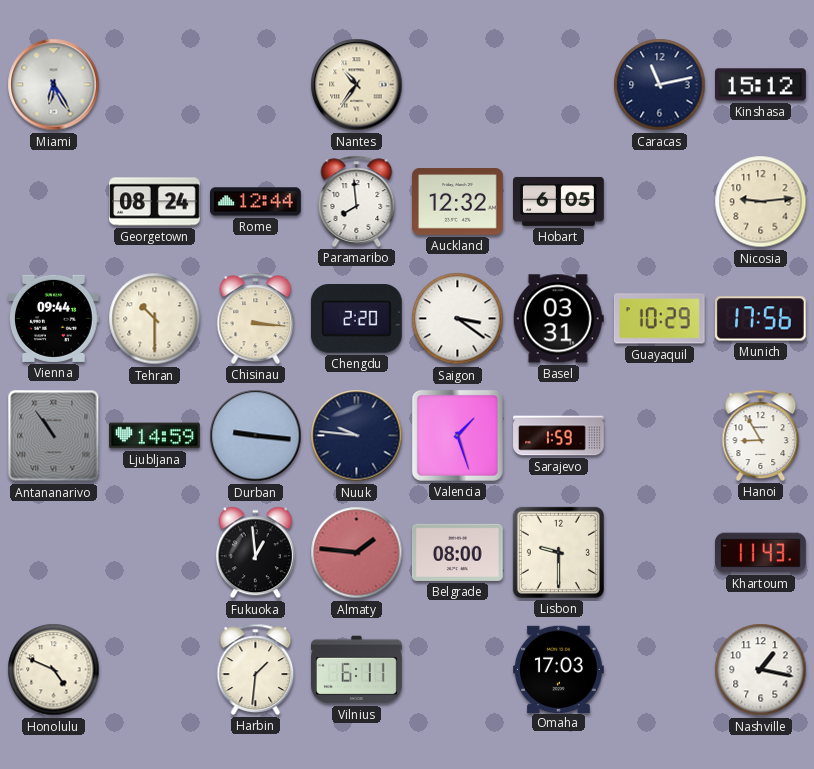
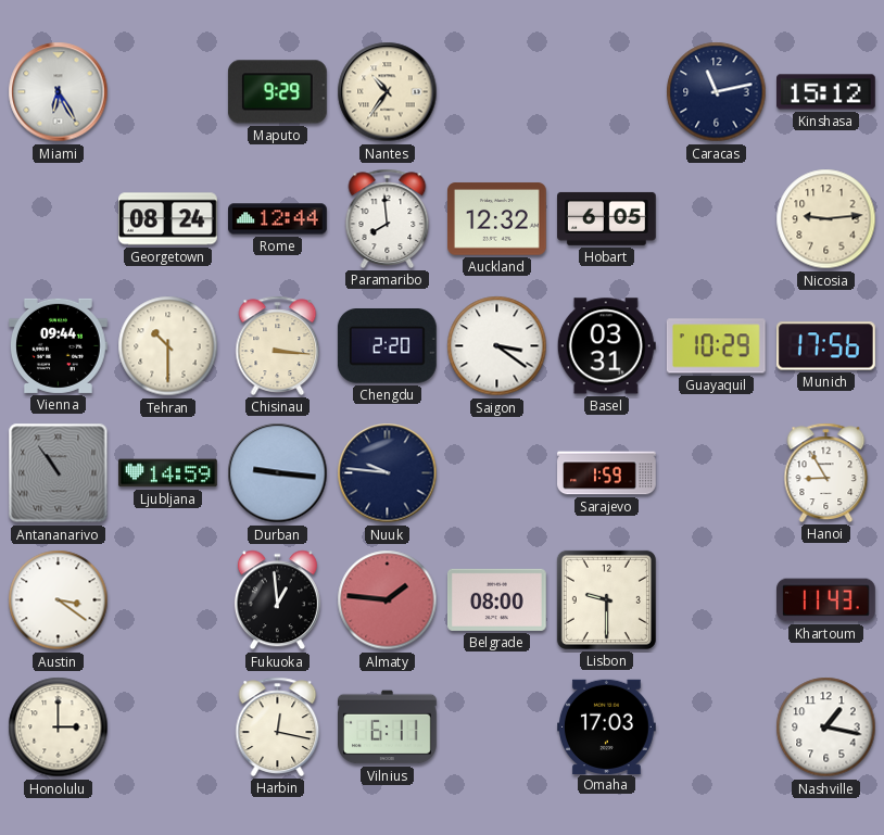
Maputo: none -> 9:29 (277, 92)
Valencia: 1:27 -> none (457, 435)
Austin: none -> 3:21 (59, 600)
Honolulu: 4:49 -> 3:00 (59, 728)
Harbin: 1:31 -> 12:17 (278, 726)
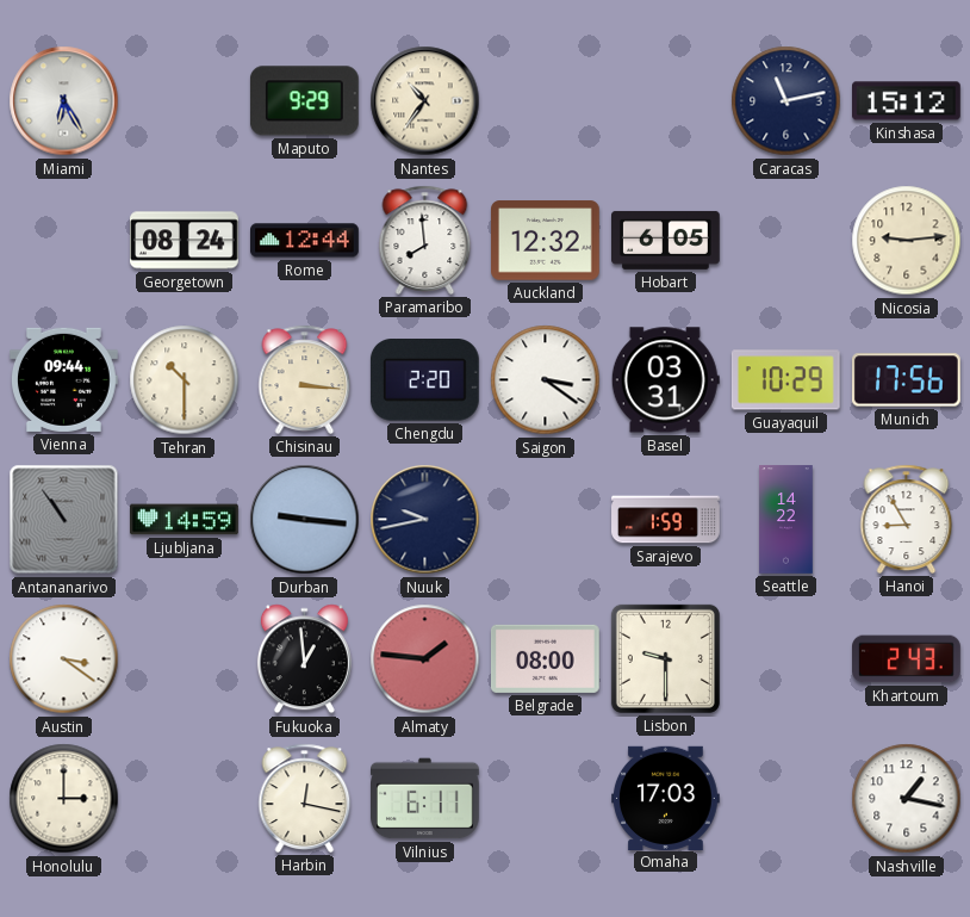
Nuuk: 9:46 -> 9:43 (425, 520)
Seattle: none -> 14:22 (786, 520)
Khartoum: 11:43 -> 2:43 (907, 659)
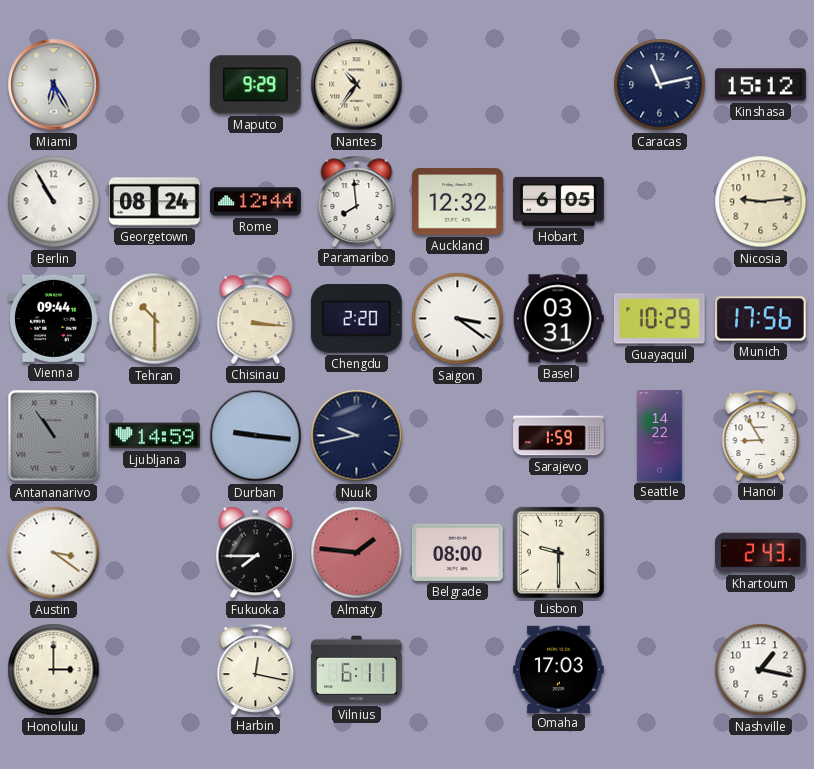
Berlin: none -> 10:55 (54, 202)
Fukuoka: 12:59 -> 7:45 (255, 553)
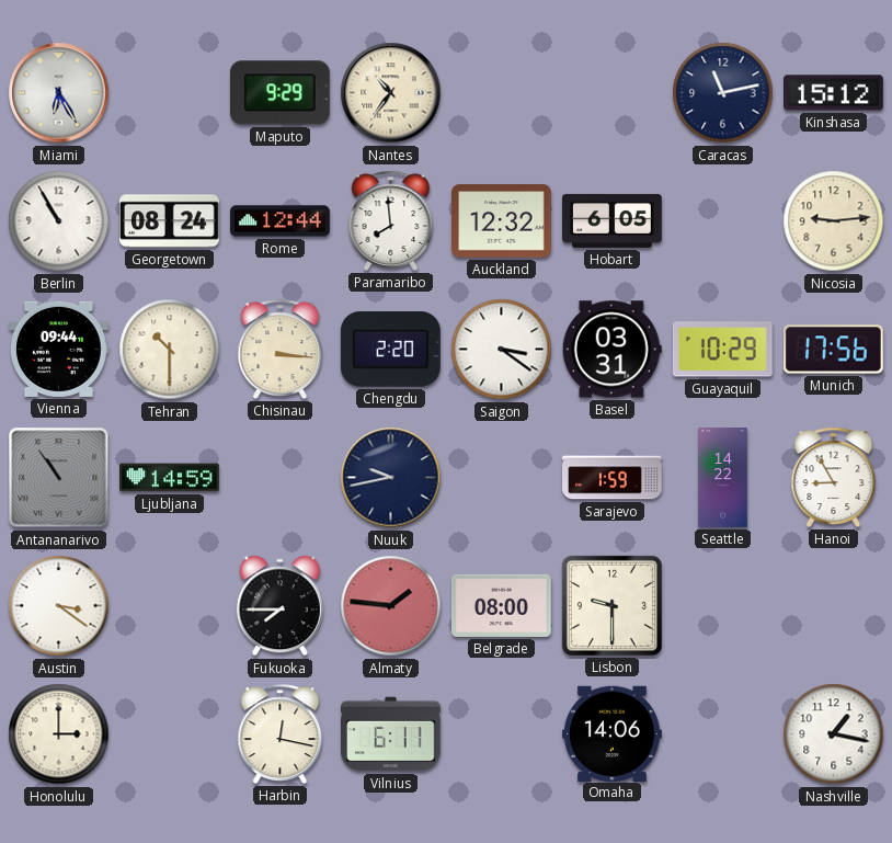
Durban: 9:16 -> none (256, 436)
Khartoum: 2:43 -> none (761, 553)
Omaha: 17:03 -> 14:06 (613, 733)
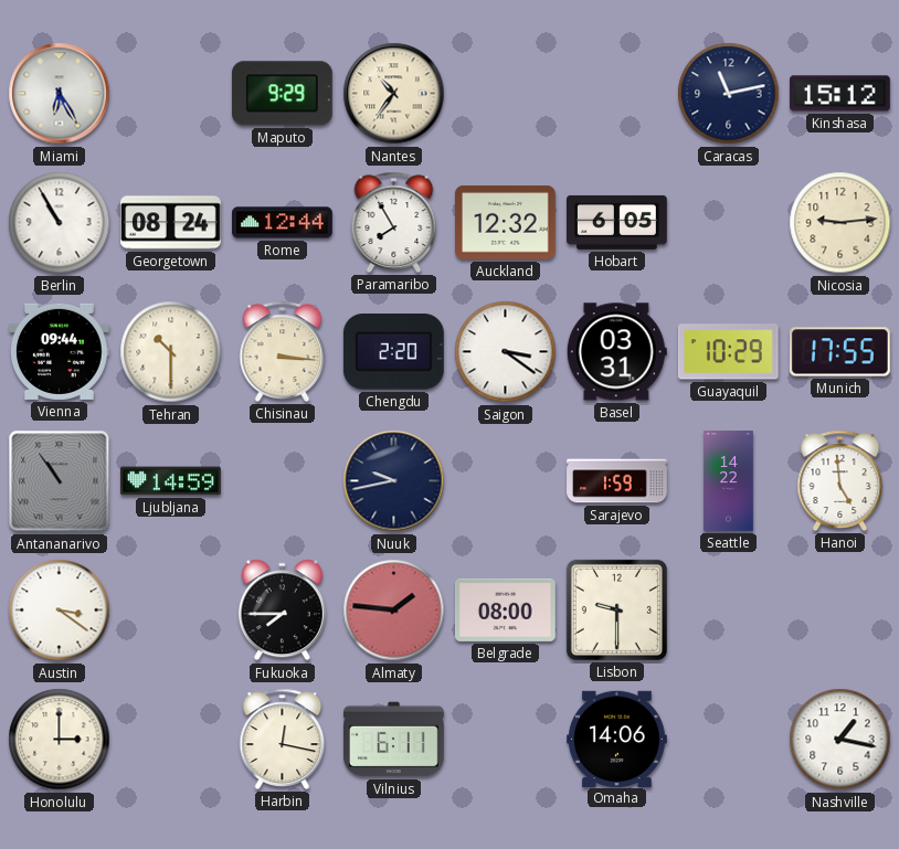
Paramaribo: 7:59 -> 7:55 (394, 222)
Munich: 17:56 -> 17:55 (839, 352)
Hanoi: 8:55 -> 4:59 (840, 480)
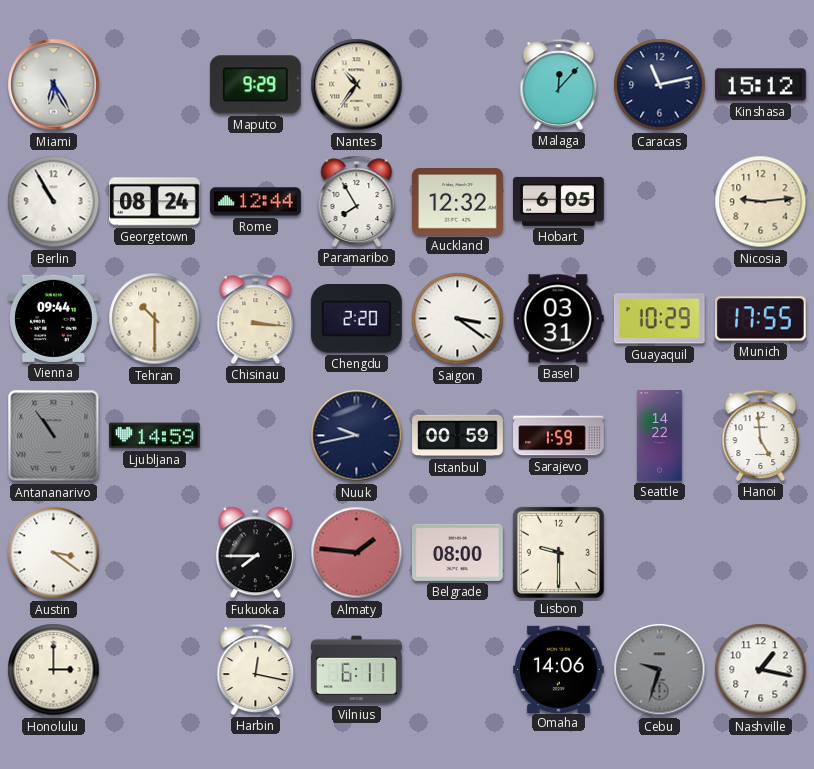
Malaga: none -> 12:07 (559, 84)
Istanbul: none -> 00:59 (458, 436)
Cebu: none -> 9:33 (660, 670)
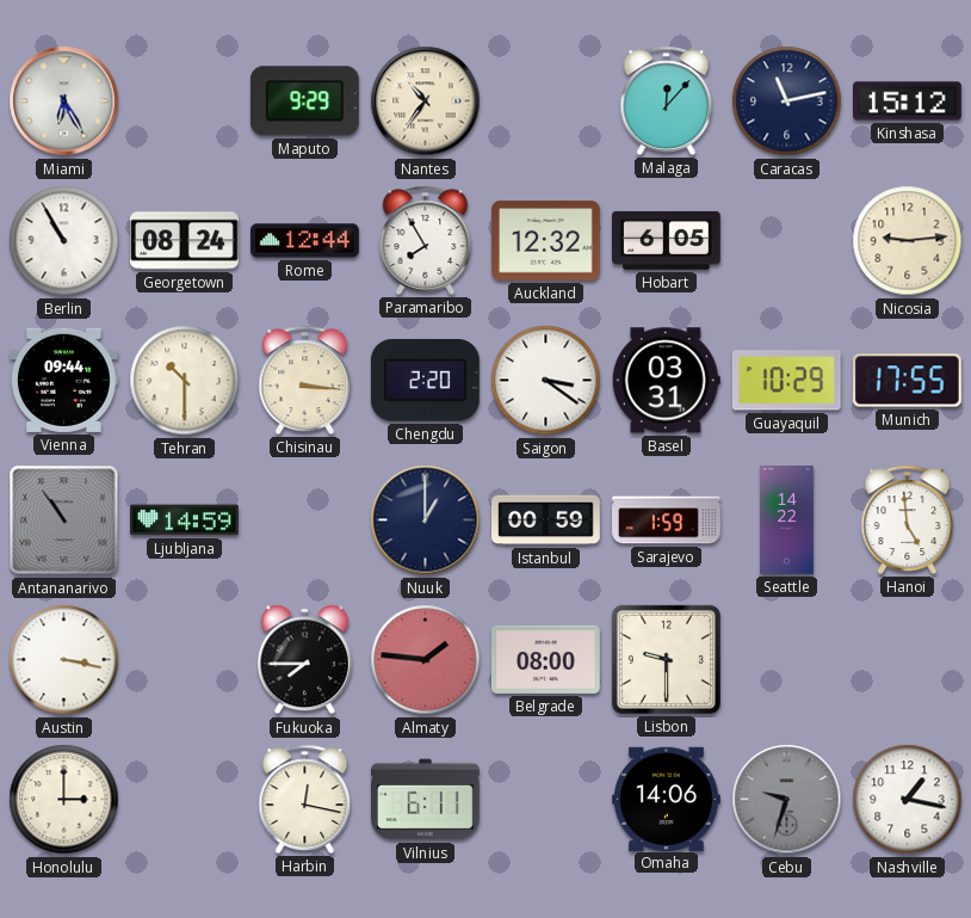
Nuuk: 9:43 -> 1:00 (426, 520)
Austin: 3:21 -> 3:17 (64, 660)
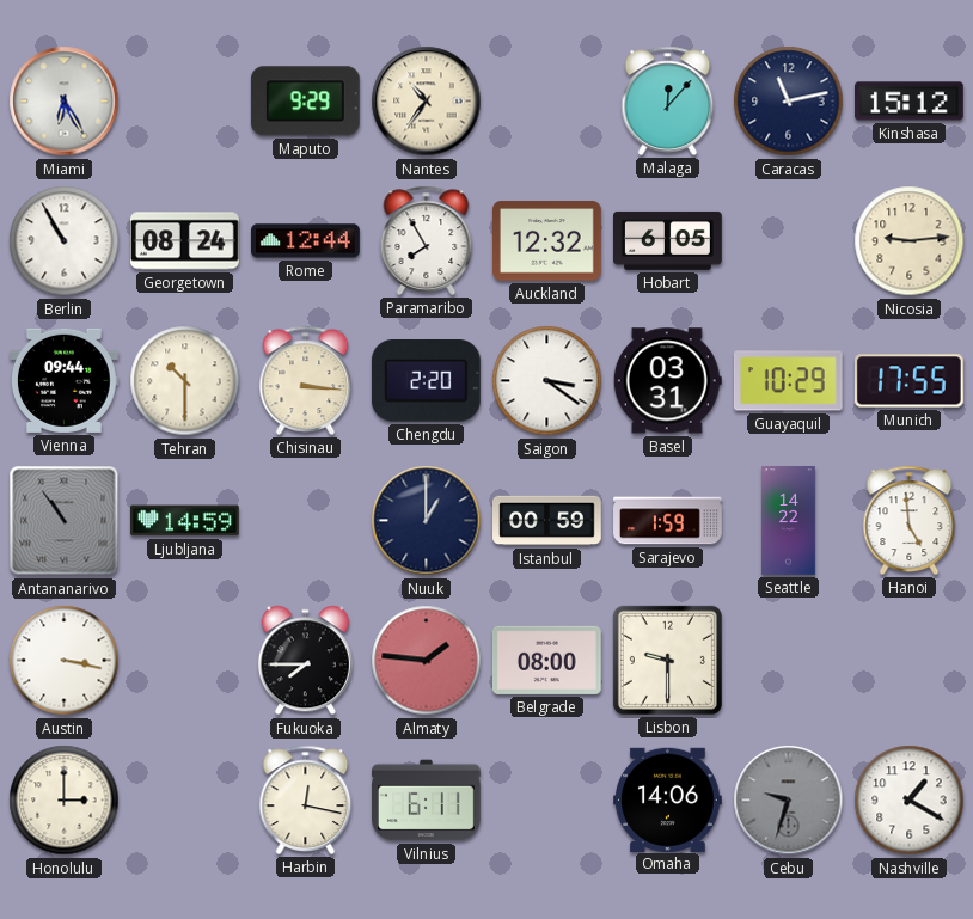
Nashville: 1:17 -> 1:20 (910, 801)
